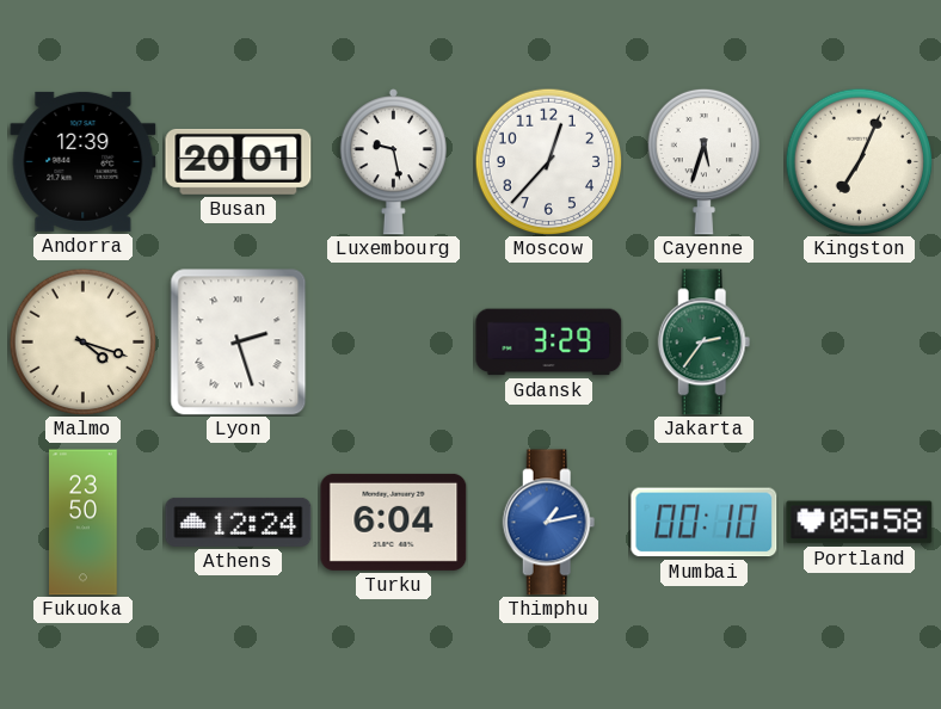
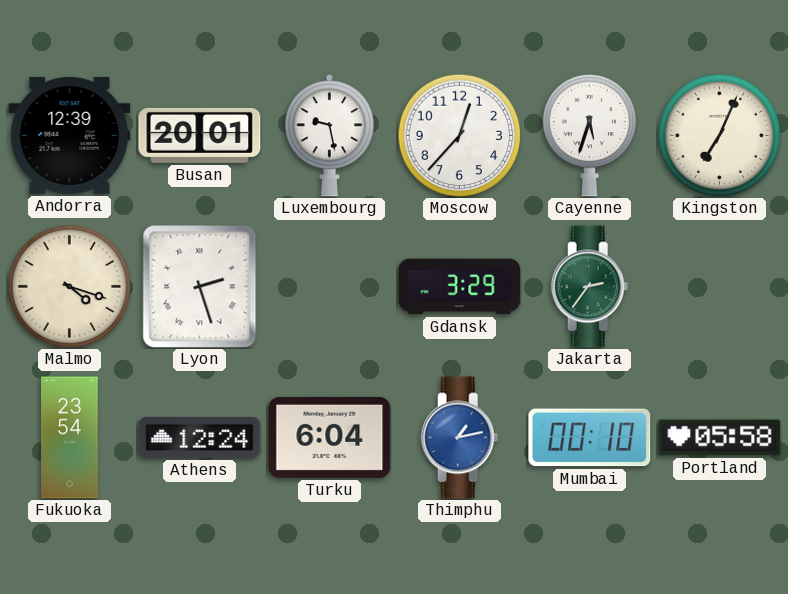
Fukuoka: 23:50 -> 23:54 (70, 438)
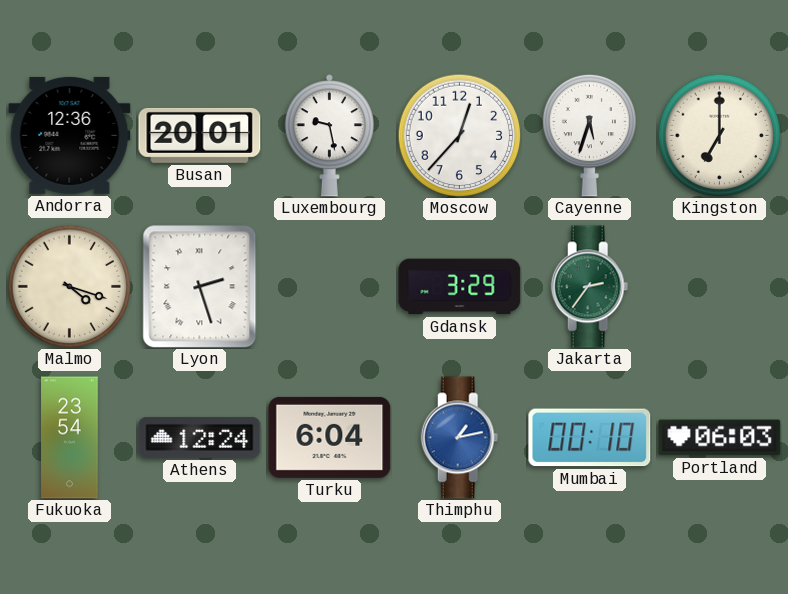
Andorra: 12:39 -> 12:36 (70, 135)
Kingston: 7:04 -> 7:00 (719, 135)
Portland: 05:58 -> 06:03 (720, 438)
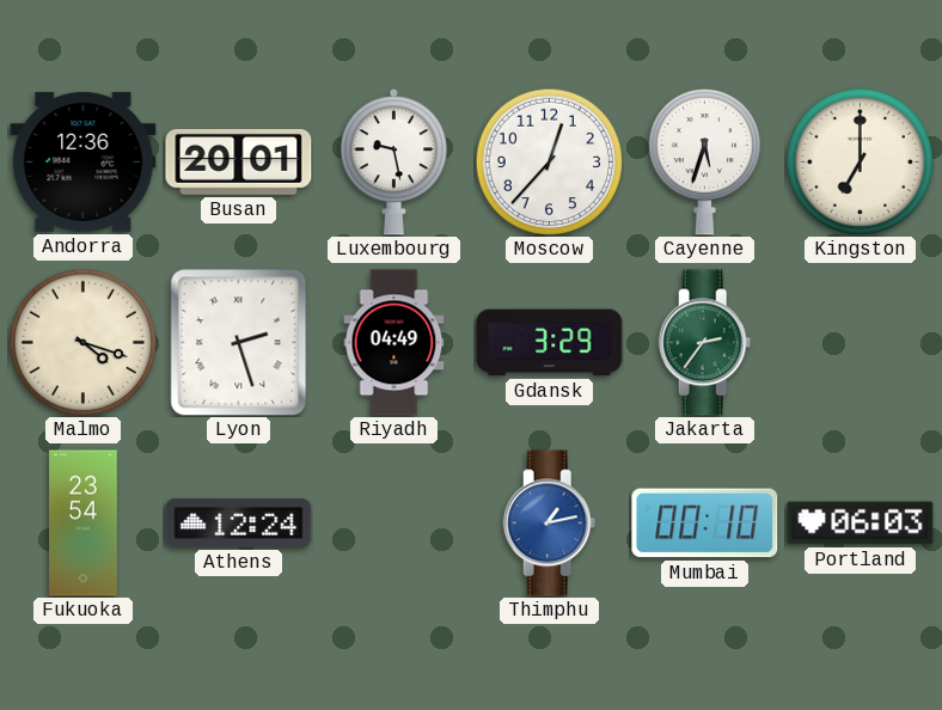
Riyadh: none -> 04:49 (394, 343)
Turku: 6:04 -> none (330, 437)
